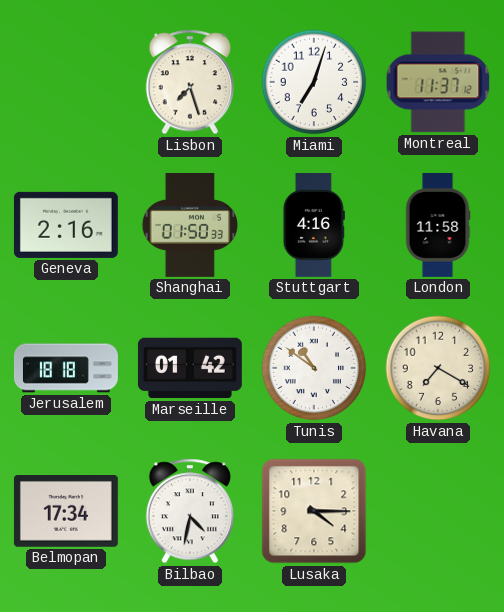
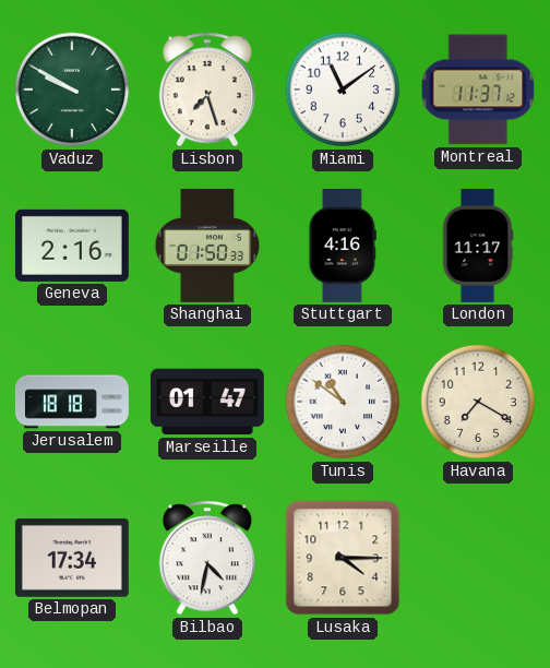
Vaduz: none -> 9:50 (72, 90)
Miami: 7:03 -> 11:09 (343, 90)
London: 11:58 -> 11:17 (478, 246)
Marseille: 01:42 -> 01:47 (207, 402)
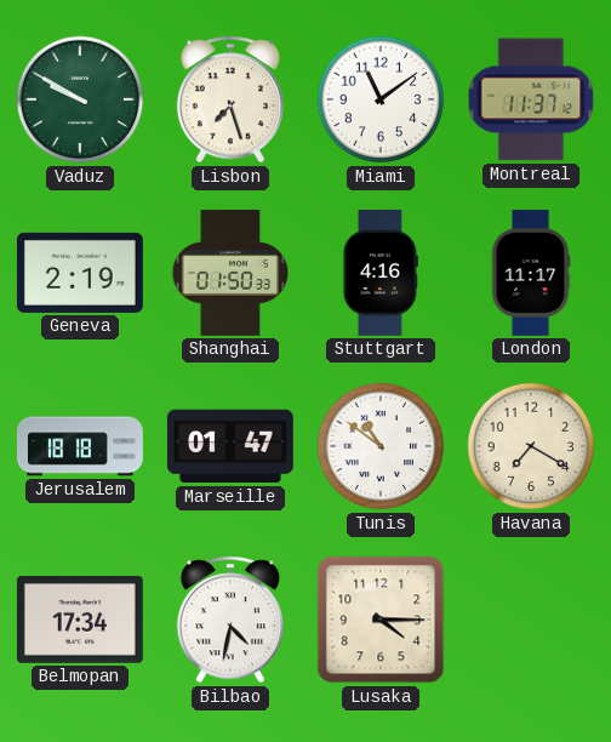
Geneva: 2:16 -> 2:19 (80, 273)
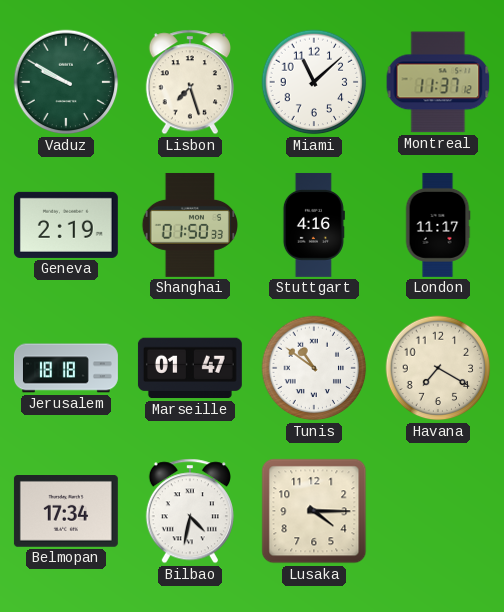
Miami: 11:09 -> 11:08 (314, 82)
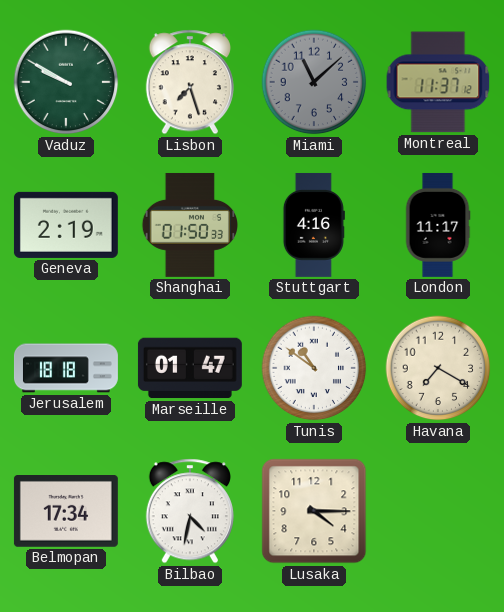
Miami dial: white -> grey (314, 82)
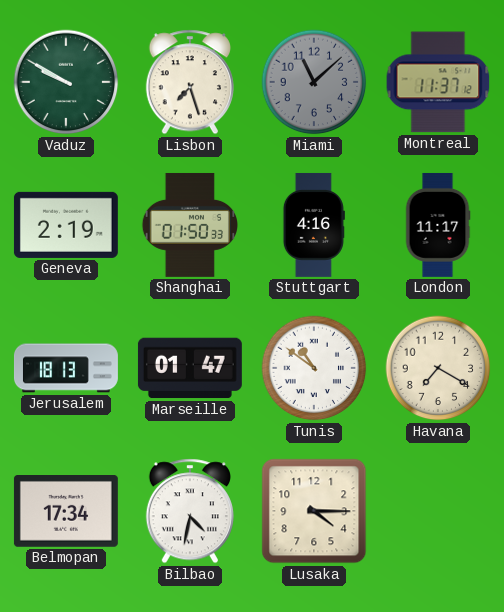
Jerusalem: 18:18 -> 18:13 (66, 368)
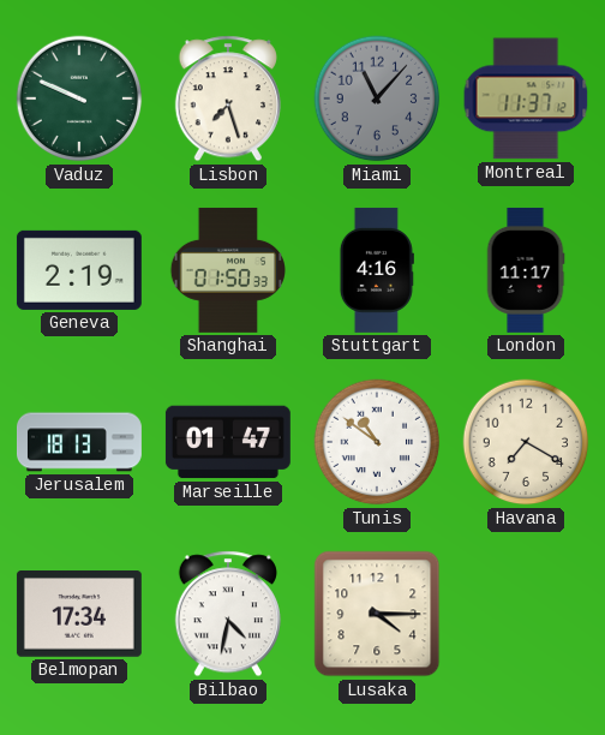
Vaduz: 9:50 -> 9:49 (79, 98)
Miami: 11:08 -> 11:07 (377, 98)
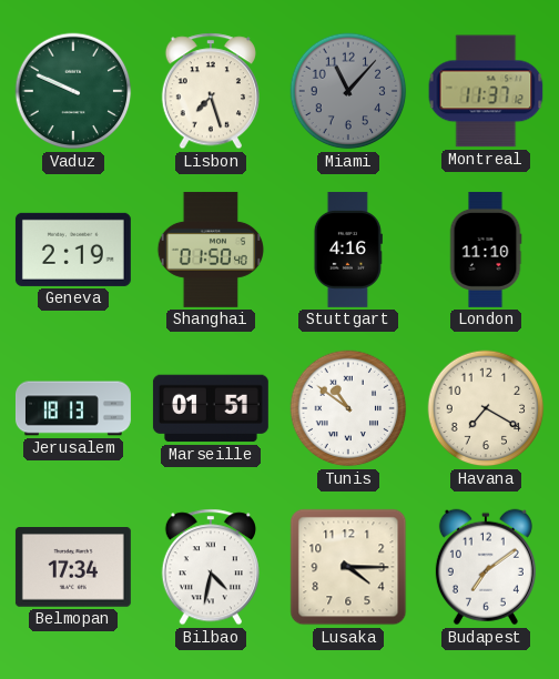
Shanghai: 01:50:33 -> 01:50:40 (210, 250)
London: 11:17 -> 11:10 (486, 250)
Marseille: 01:47 -> 01:51 (211, 408)
Budapest: none -> 7:09 (486, 567)
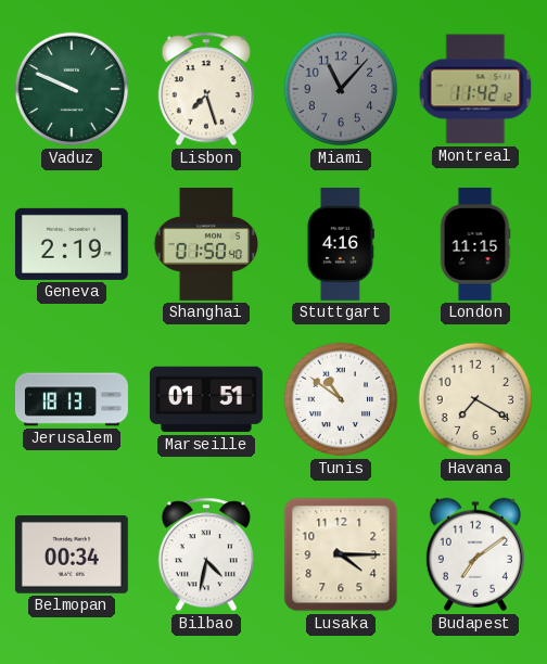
Montreal: 11:37 -> 11:42 (475, 89)
London: 11:10 -> 11:15 (475, 244)
Belmopan: 17:34 -> 00:34 (72, 556)
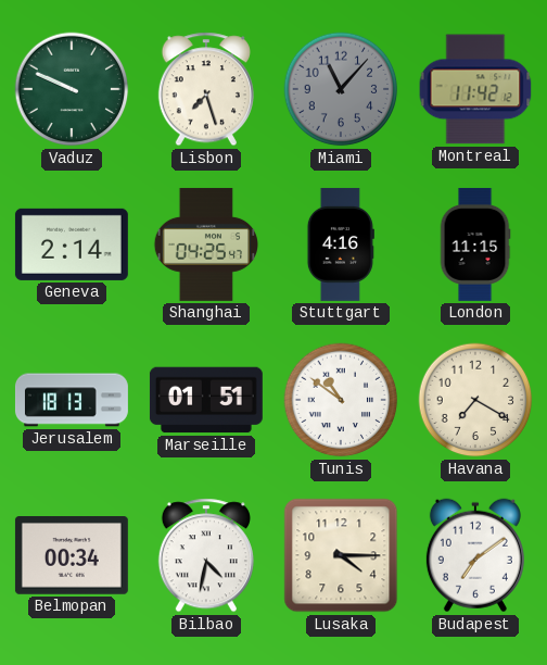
Geneva: 2:19 -> 2:14 (72, 244)
Shanghai: 01:50 -> 04:25 (205, 244)
